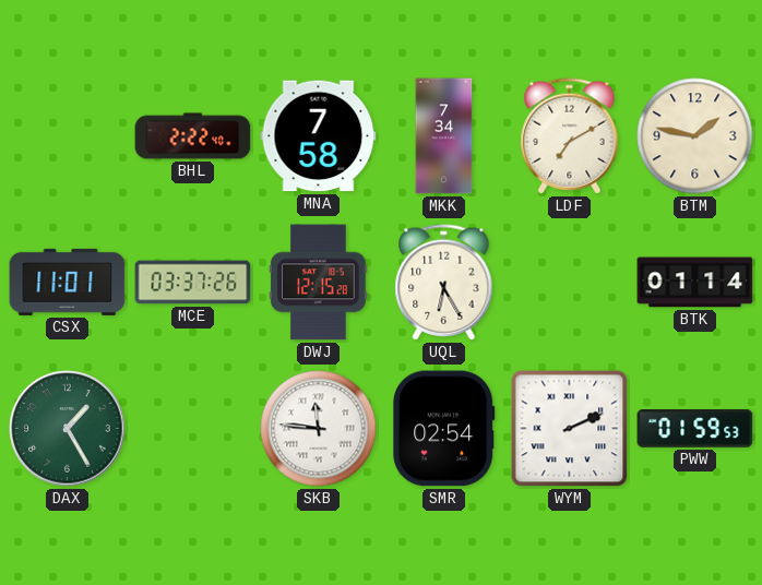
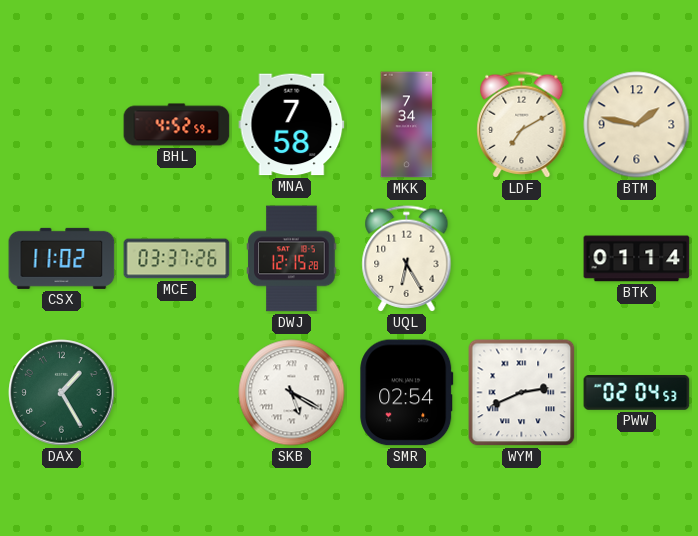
BHL: 2:22 -> 4:52 (177, 125)
CSX: 11:01 -> 11:02 (62, 258)
SKB: 11:46 -> 5:20 (292, 393)
WYM: 2:11 -> 2:41 (522, 393)
PWW: 01:59 -> 02:04 (637, 393)
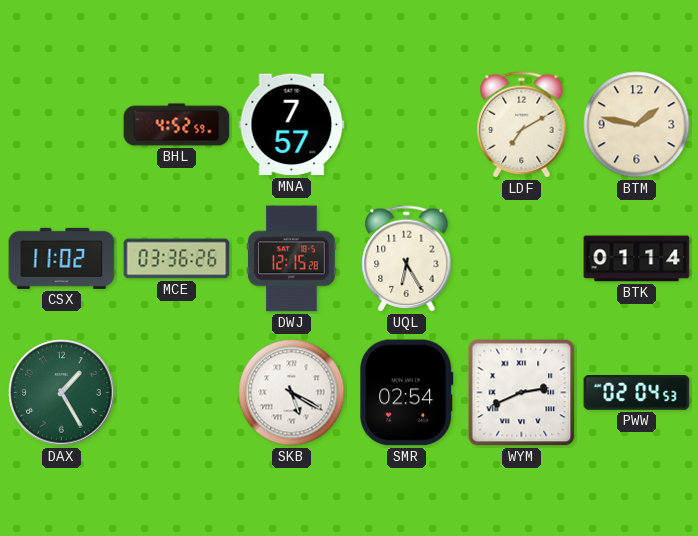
MNA: 7:58 -> 7:57 (292, 125)
MKK: 7:34 -> none (407, 125)
MCE: 03:37 -> 03:36 (177, 259)
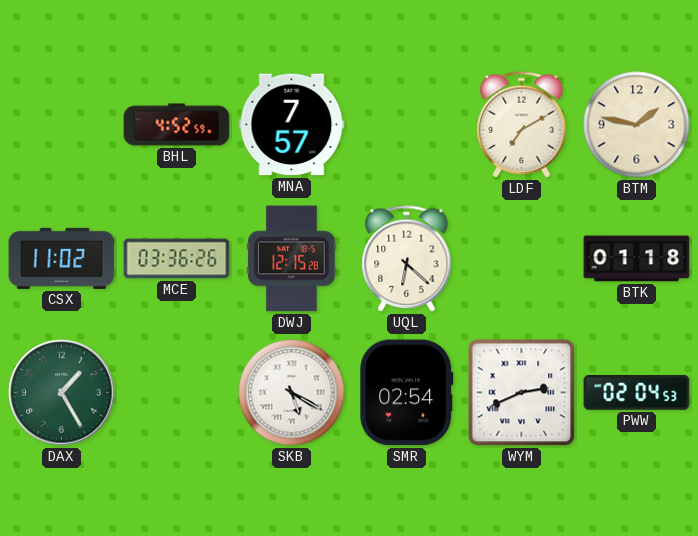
UQL: 6:25 -> 6:22 (407, 259)
BTK: 01:14 -> 01:18 (637, 259)
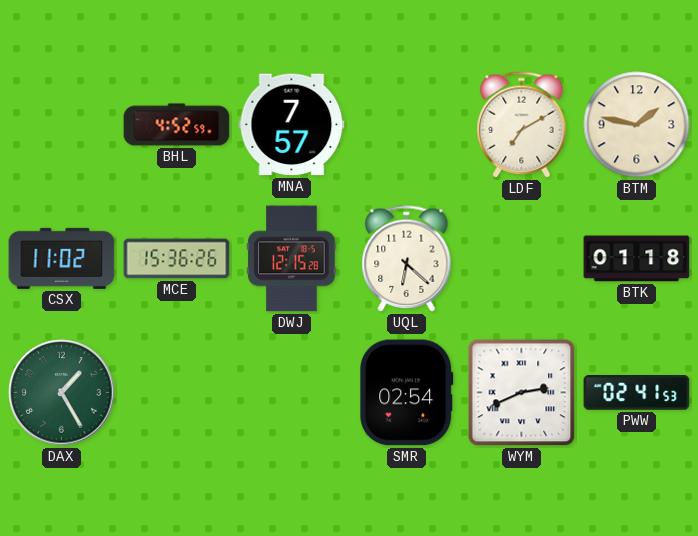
MCE: 03:36 -> 15:36 (177, 259)
SKB: 5:20 -> none (292, 393)
PWW: 02:04 -> 02:41 (637, 393)
